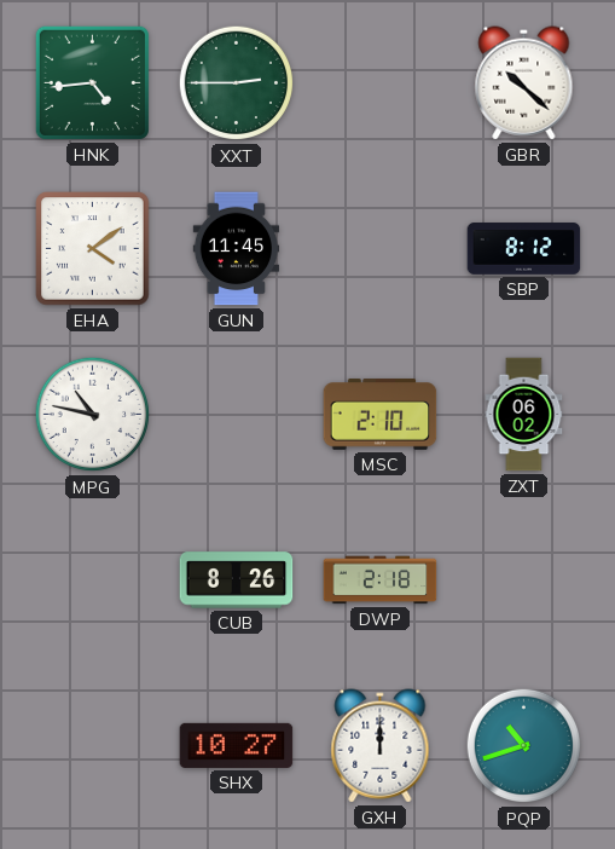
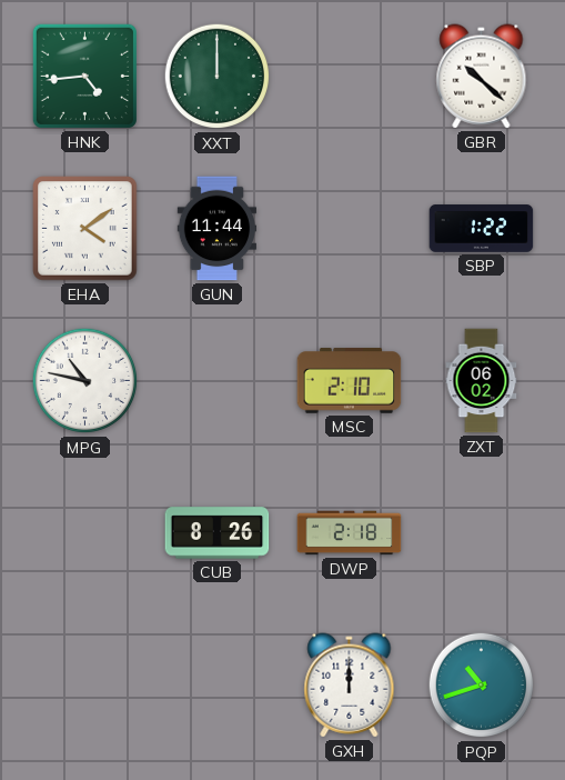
XXT: 2:45 -> 12:00 (218, 77)
GUN: 11:45 -> 11:44 (218, 229)
SBP: 8:12 -> 1:22 (482, 229)
SHX: 10:27 -> none (237, 745)
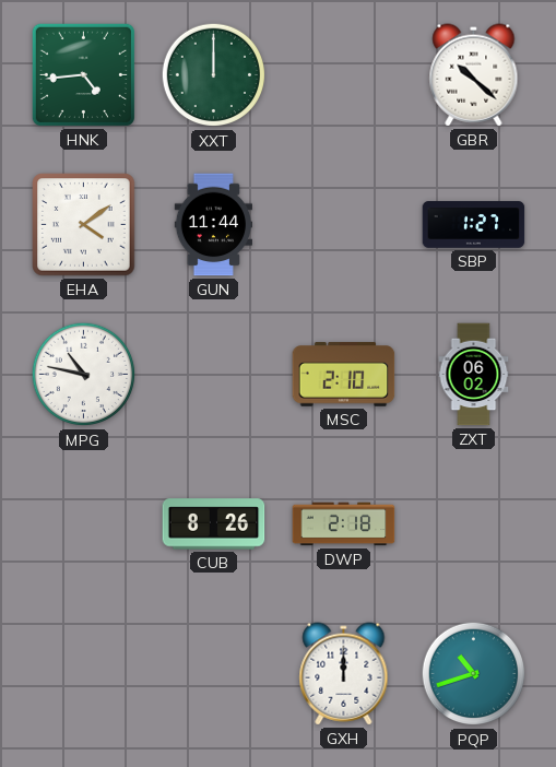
SBP: 1:22 -> 1:27 (474, 225)
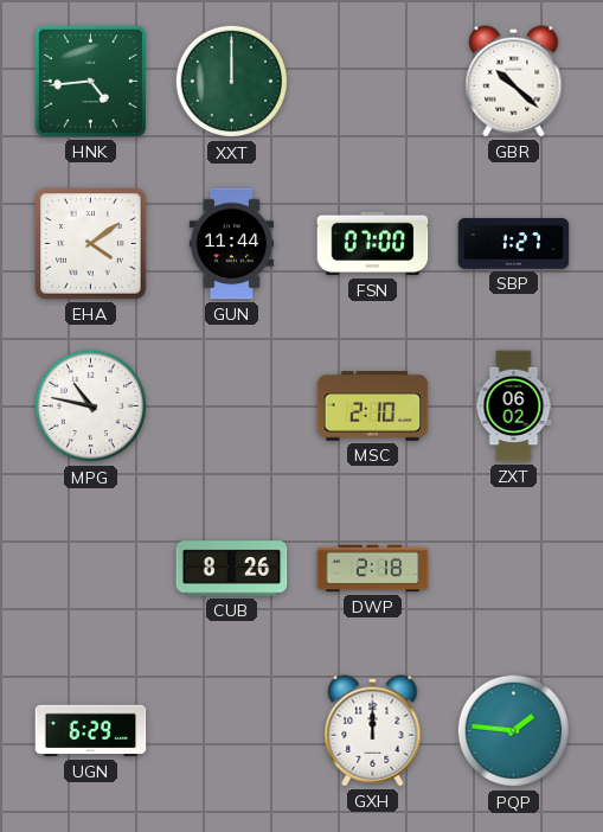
FSN: none -> 07:00 (373, 244)
UGN: none -> 6:29 (91, 731)
PQP: 10:42 -> 1:46 (514, 731)
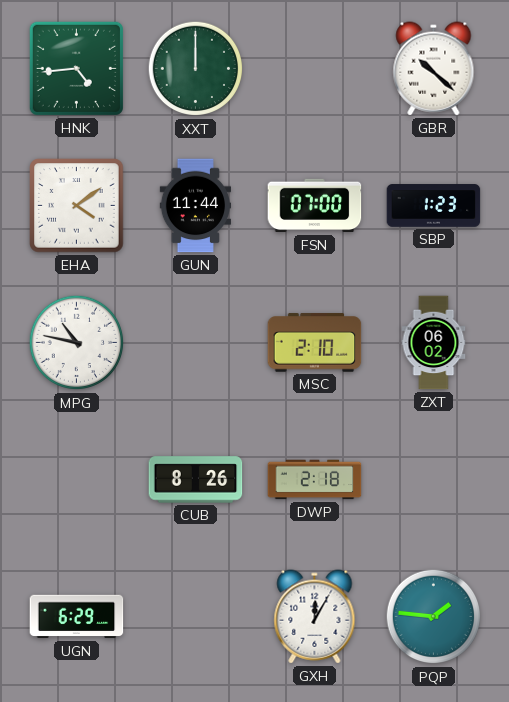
SBP: 1:27 -> 1:23 (434, 206)
GXH: 12:00 -> 12:05 (315, 617)
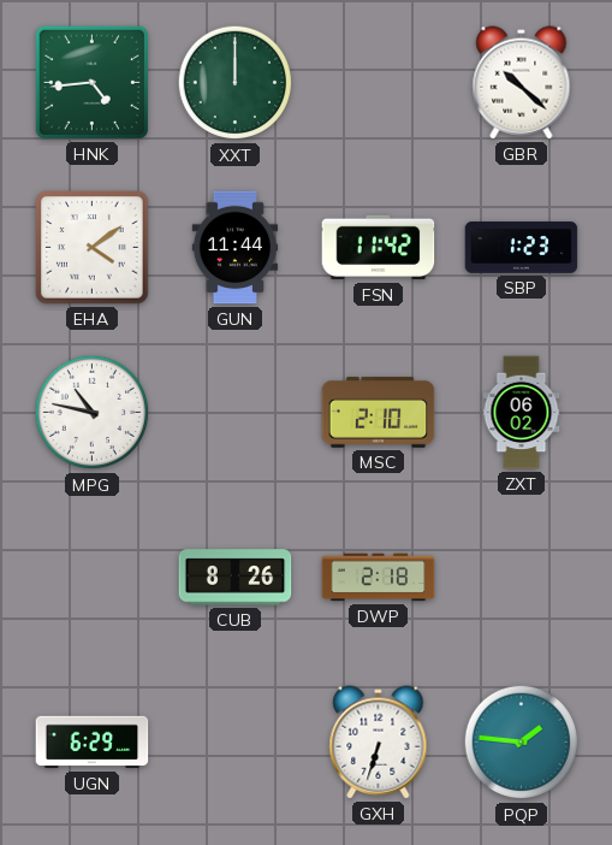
FSN: 07:00 -> 11:42 (379, 248)
GXH: 12:05 -> 6:33 (379, 743)
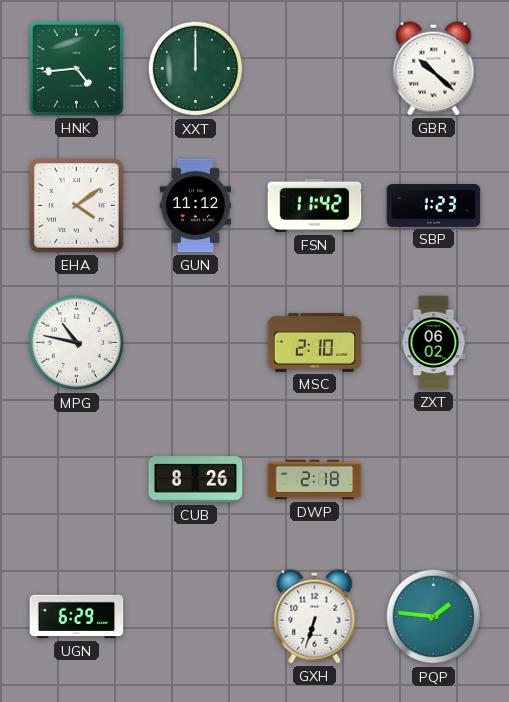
GUN: 11:44 -> 11:12 (196, 206)
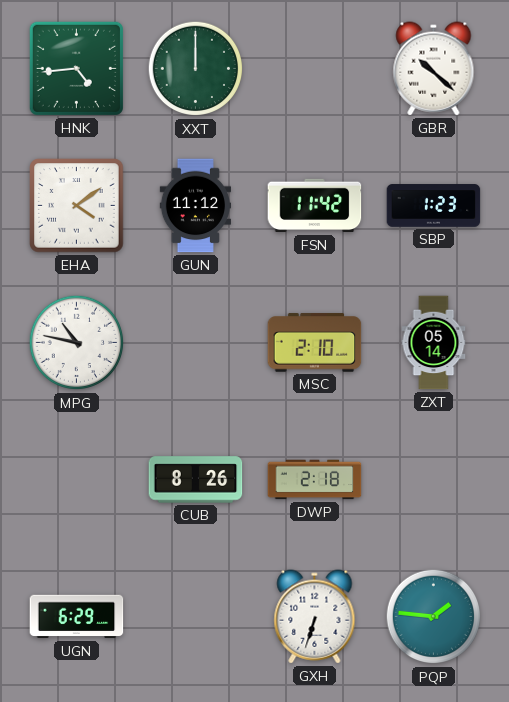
ZXT: 06:02 -> 05:14 (434, 343)
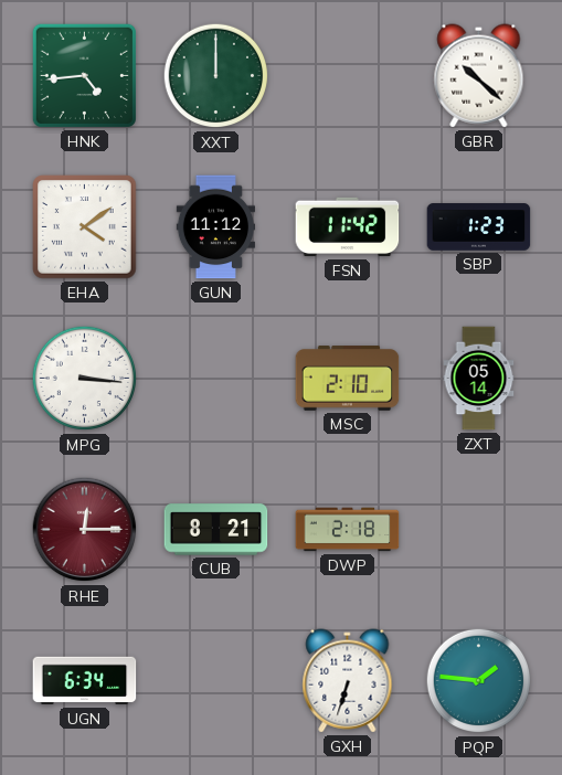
MPG: 10:47 -> 3:16 (85, 379)
RHE: none -> 12:15 (85, 530)
CUB: 8:26 -> 8:21 (216, 530)
UGN: 6:29 -> 6:34 (85, 681)
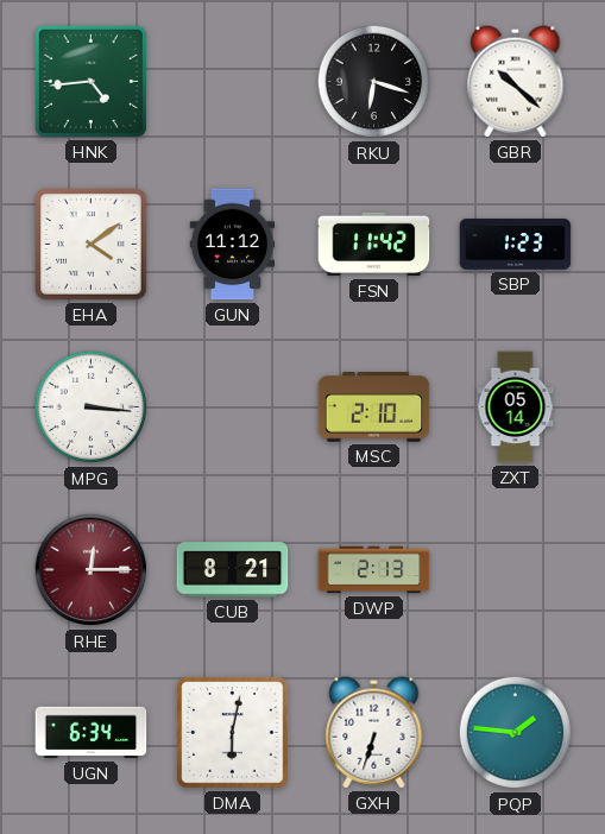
XXT: 12:00 -> none (216, 76)
RKU: none -> 6:18 (374, 82)
DWP: 2:18 -> 2:13 (374, 570)
DMA: none -> 6:02 (233, 733)
